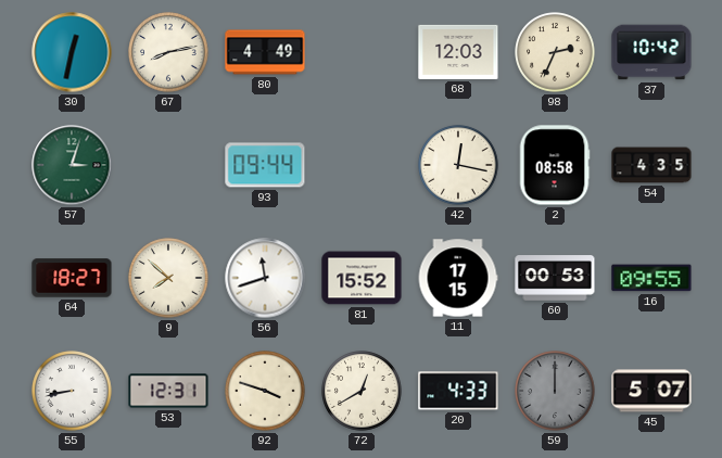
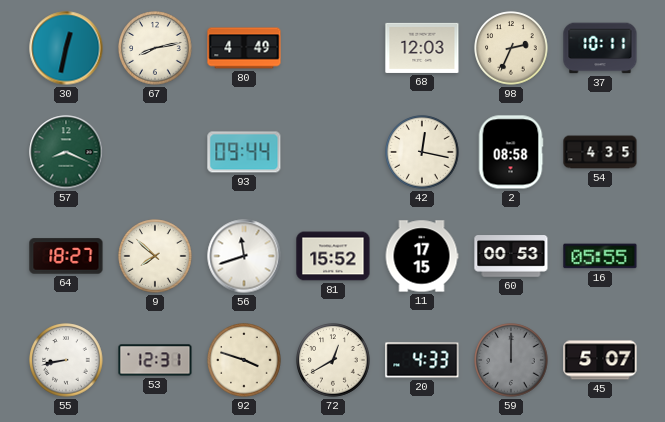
37: 10:42 -> 10:11 (600, 48)
57: 3:03 -> 8:19 (66, 152)
16: 09:55 -> 05:55 (600, 256)
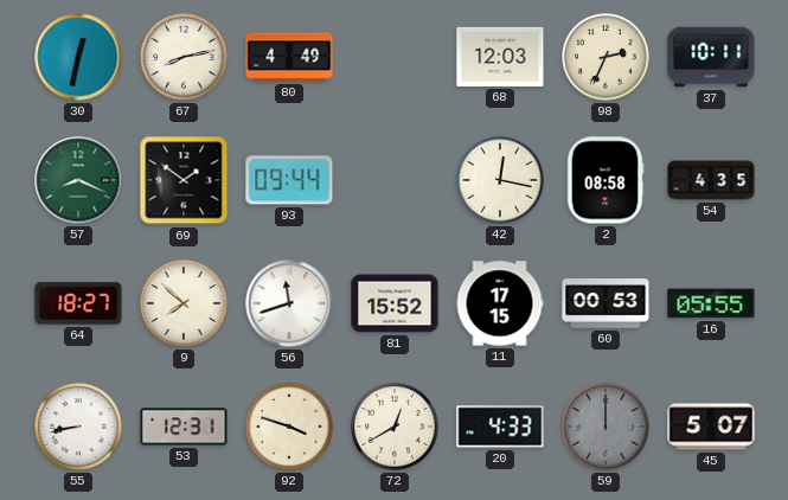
69: none -> 1:51 (184, 180)
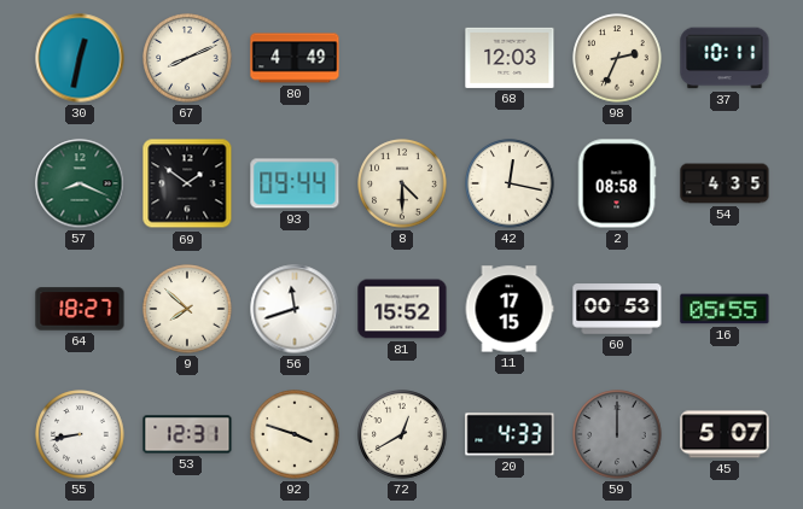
67: 8:13 -> 8:11 (187, 58)
8: none -> 4:30 (402, 183)
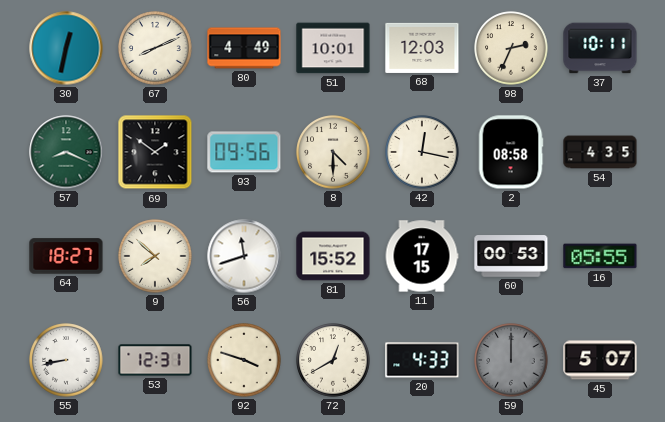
51: none -> 10:01 (333, 48)
93: 09:44 -> 09:56 (244, 152)
